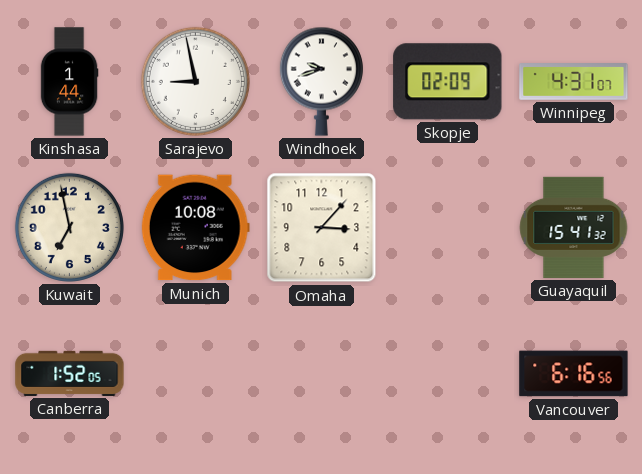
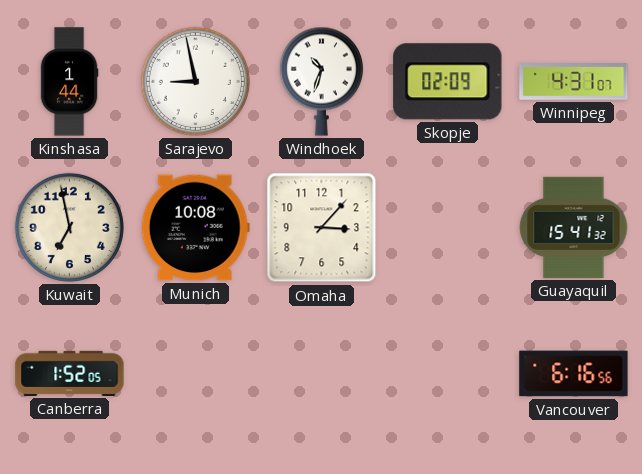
Windhoek: 9:42 -> 10:33 (321, 81)
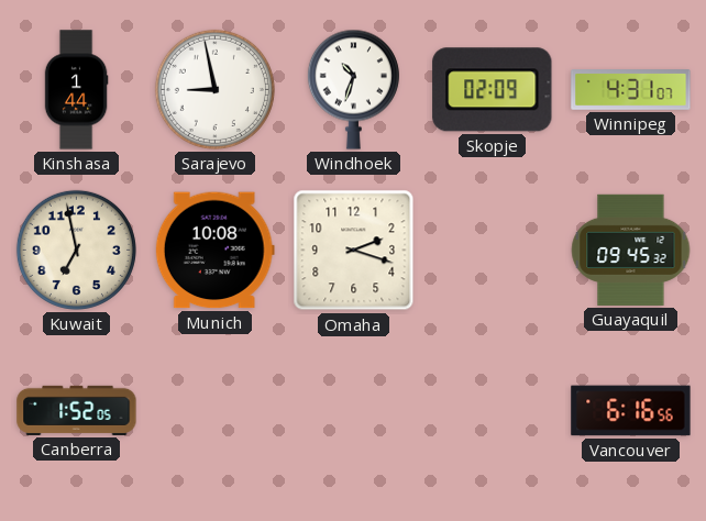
Omaha: 3:07 -> 2:18 (354, 251)
Guayaquil: 15:41 -> 09:45 (631, 250)
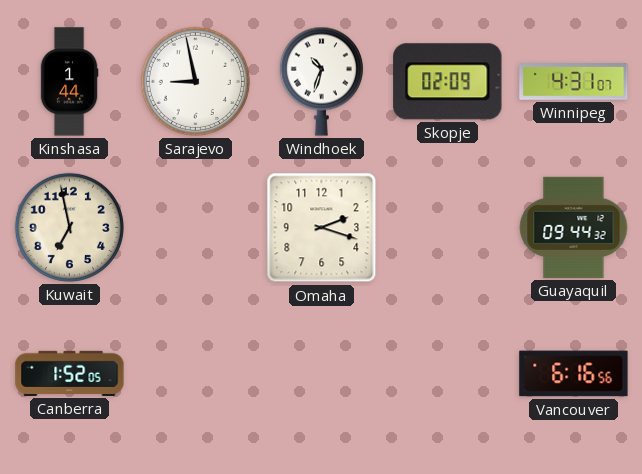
Munich: 10:08 -> none (214, 251)
Guayaquil: 09:45 -> 09:44 (574, 227)
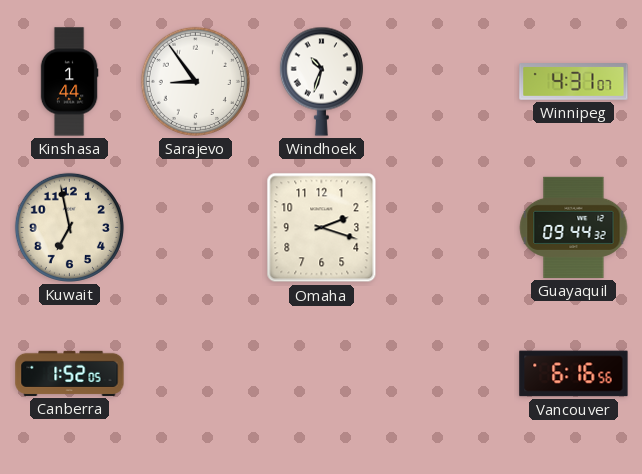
Sarajevo: 8:58 -> 8:54 (195, 81)
Skopje: 02:09 -> none (448, 82)
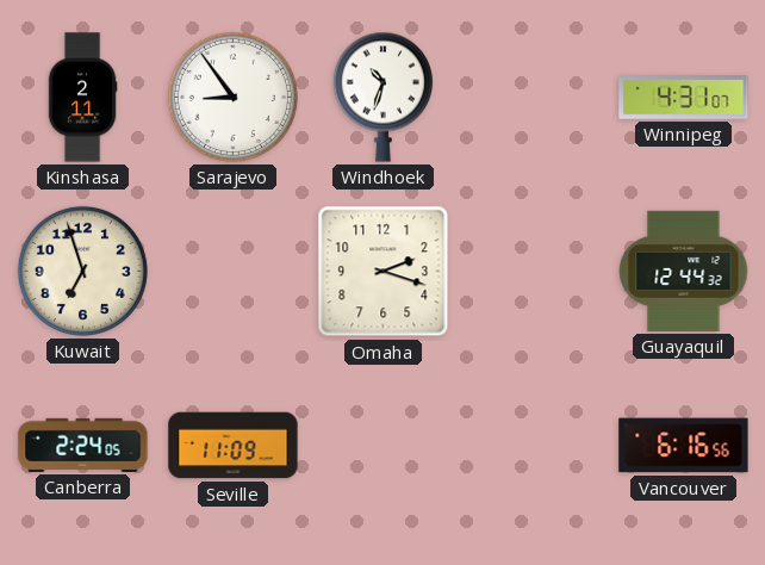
Kinshasa: 1:44 -> 2:11 (82, 98)
Kuwait: 6:58 -> 6:57 (82, 271)
Guayaquil: 09:44 -> 12:44 (684, 271)
Canberra: 1:52 -> 2:24 (83, 445)
Seville: none -> 11:09 (234, 446)
